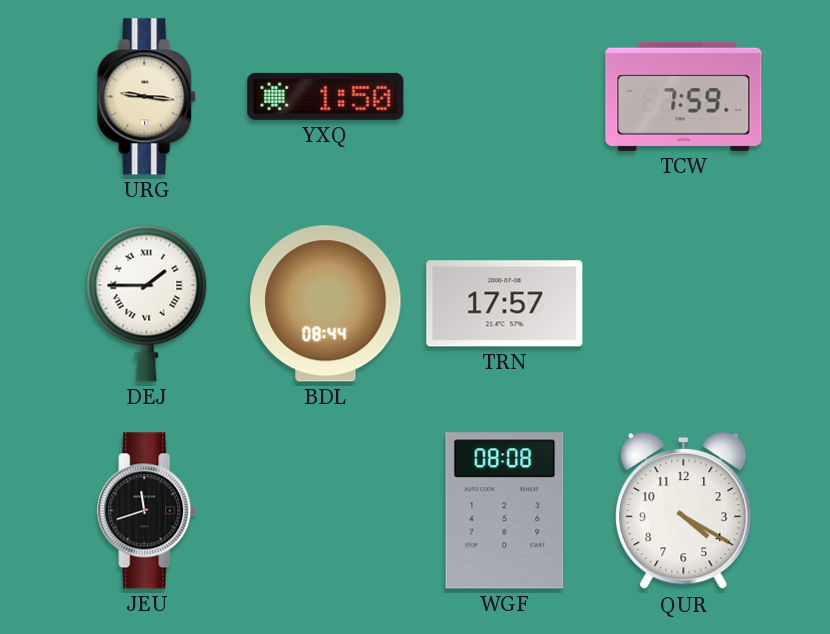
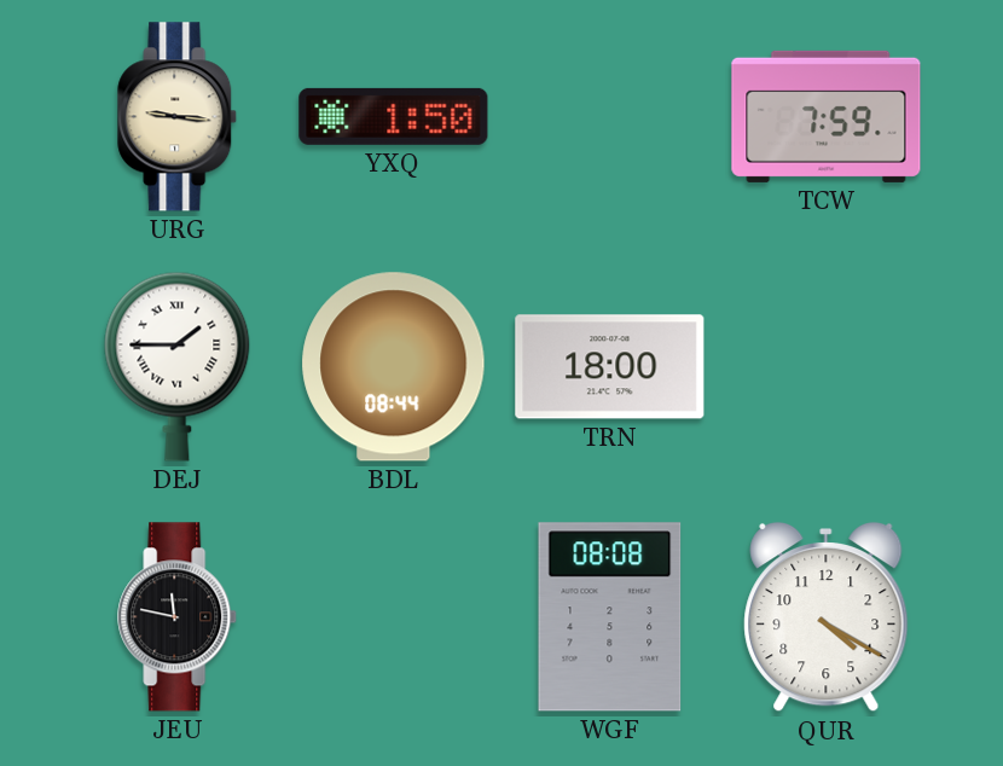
TRN: 17:57 -> 18:00 (610, 367)
JEU: 11:42 -> 11:47 (178, 617)
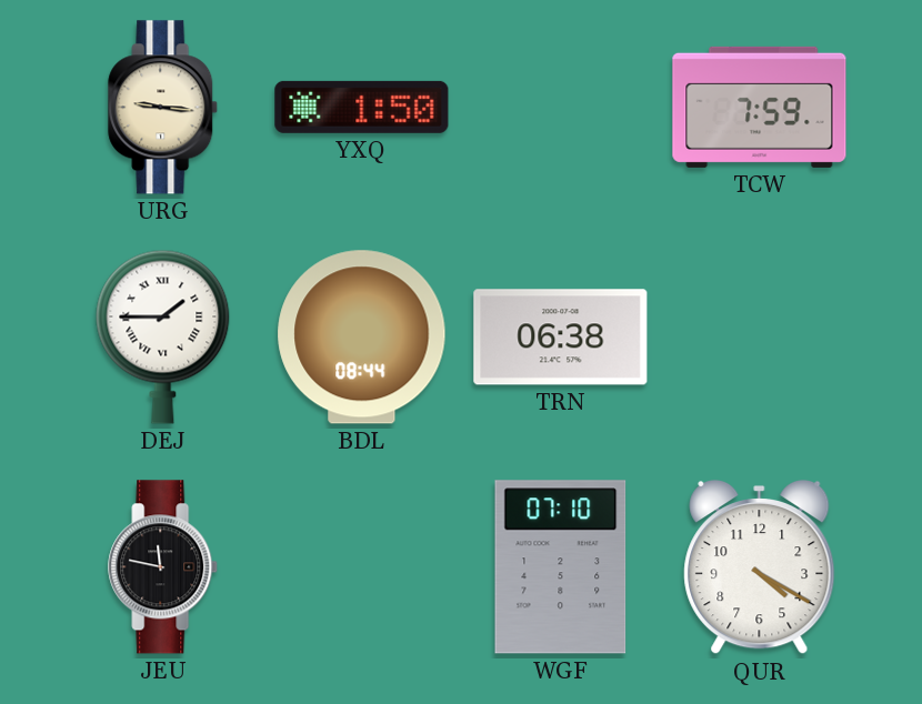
TRN: 18:00 -> 06:38 (561, 338)
WGF: 08:08 -> 07:10 (561, 567)
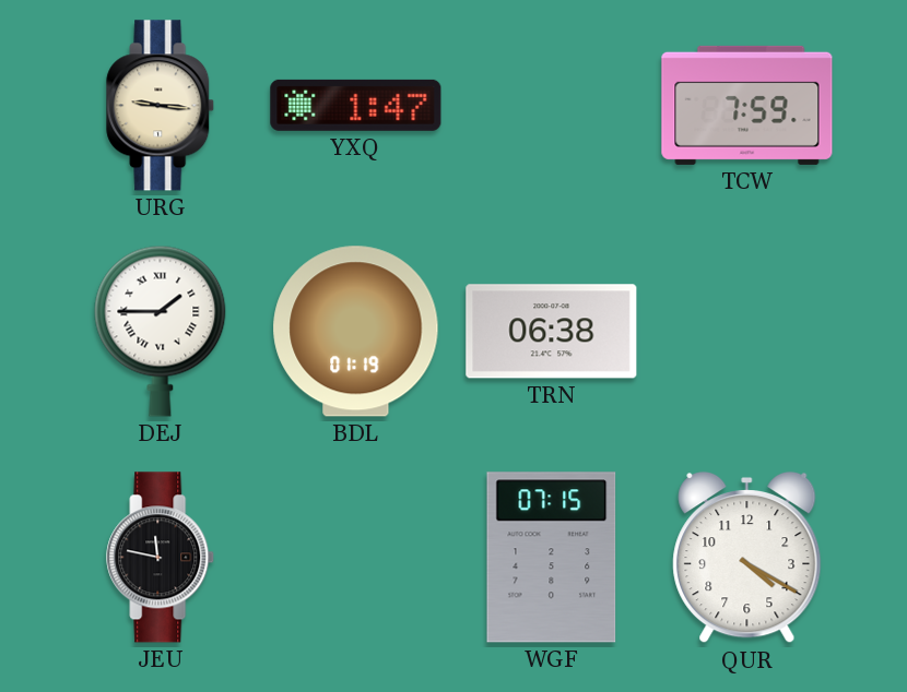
YXQ: 1:50 -> 1:47 (356, 105)
BDL: 08:44 -> 01:19 (356, 332)
WGF: 07:10 -> 07:15 (552, 558)
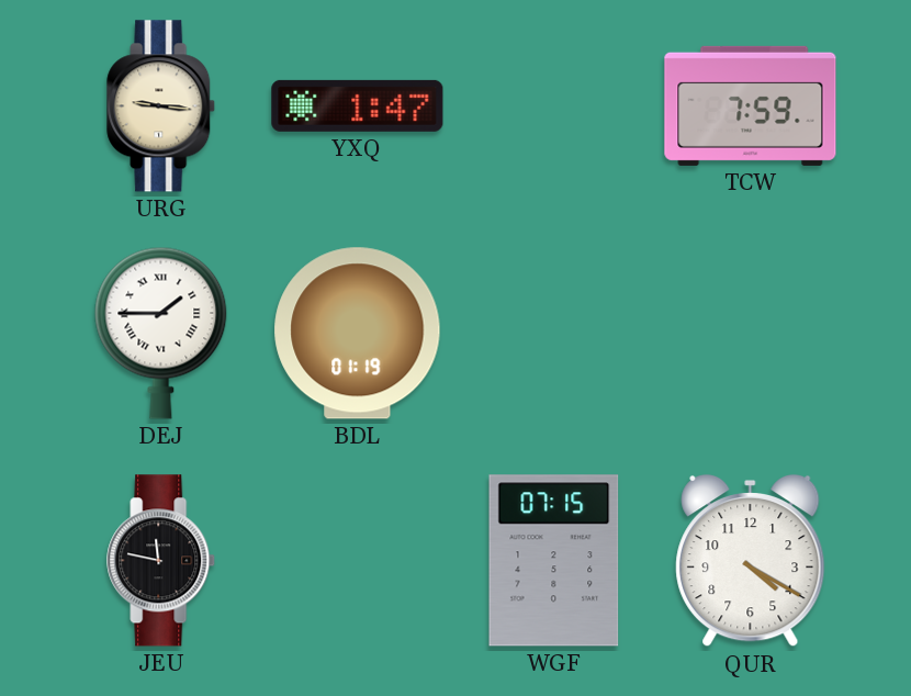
TRN: 06:38 -> none (552, 332)
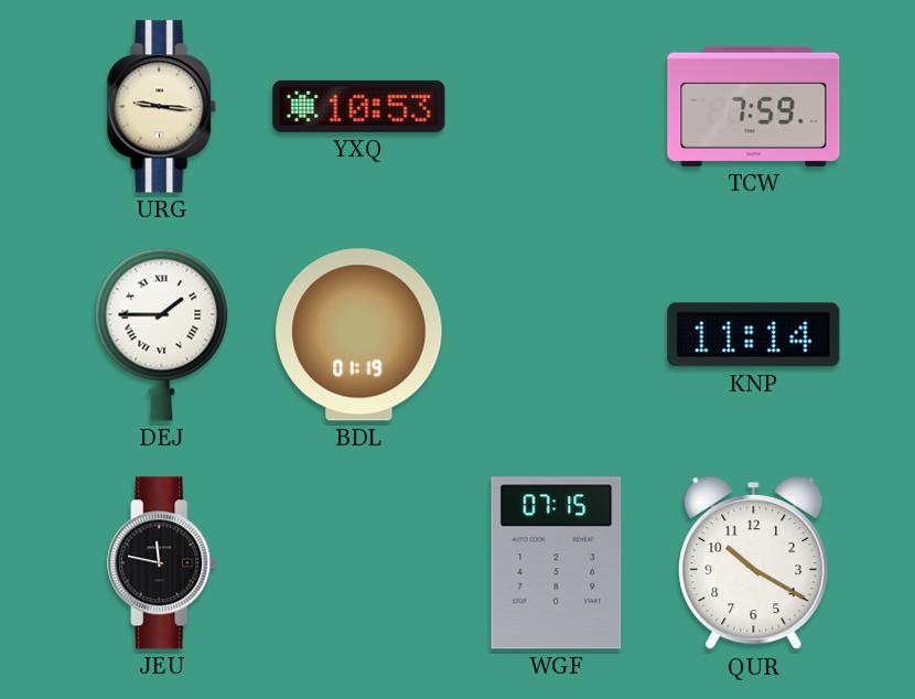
YXQ: 1:47 -> 10:53 (359, 106)
KNP: none -> 11:14 (754, 335)
QUR: 4:20 -> 10:20 (754, 563)
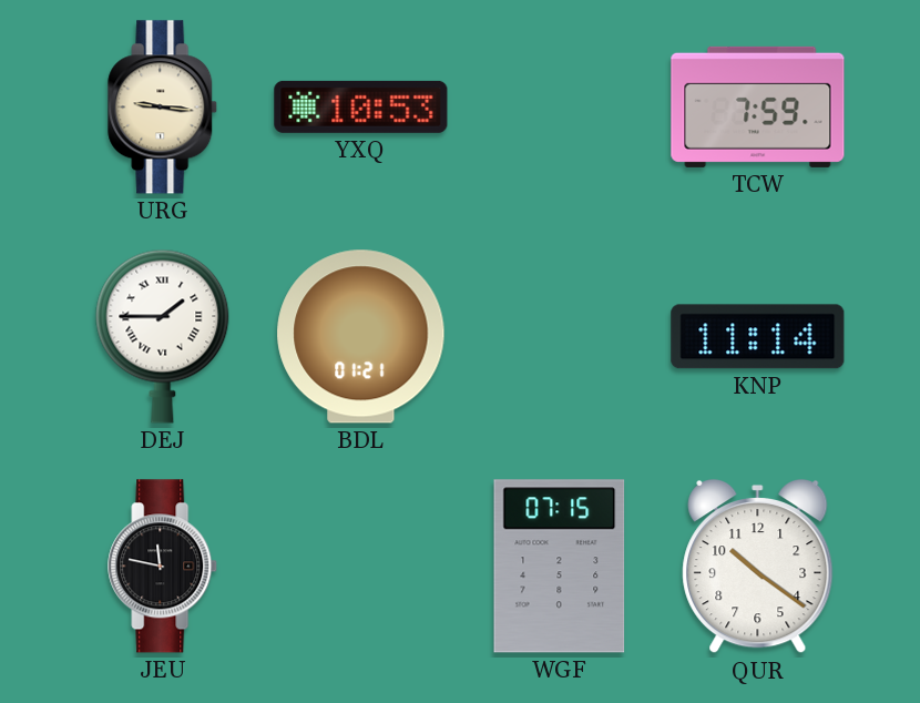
BDL: 01:19 -> 01:21 (361, 337)
QUR: 10:20 -> 10:21 (758, 567)
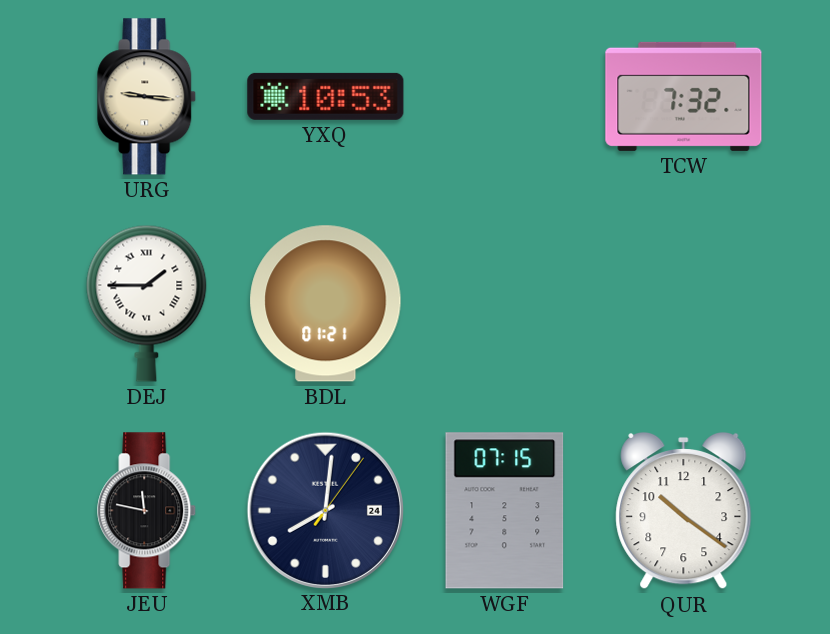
TCW: 7:59 -> 7:32 (684, 96)
KNP: 11:14 -> none (758, 337)
XMB: none -> 8:01 (325, 510)
